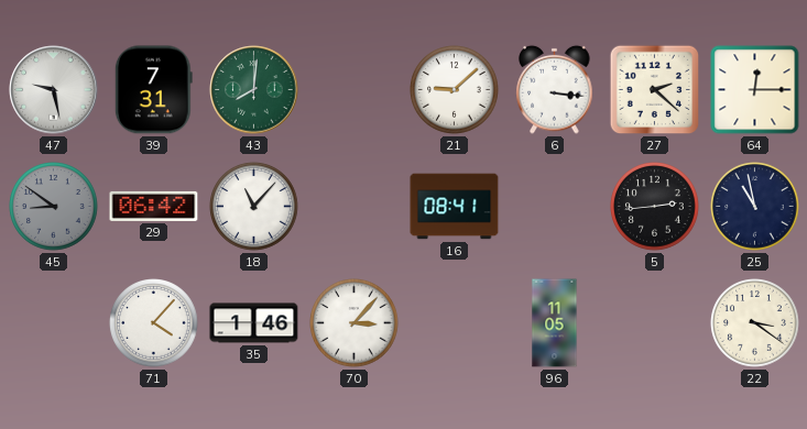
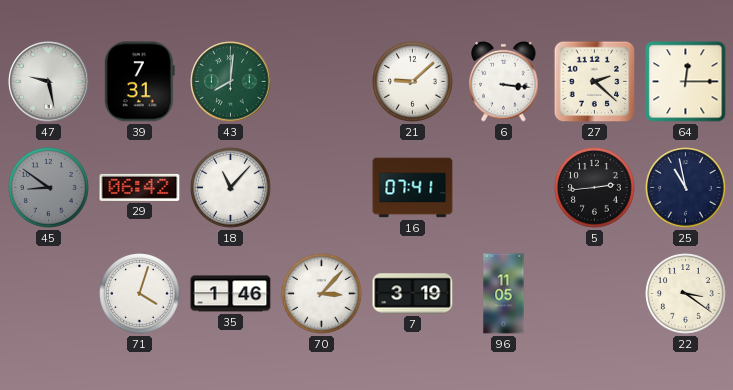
16: 08:41 -> 07:41 (413, 188)
71: 4:07 -> 4:03 (140, 294)
7: none -> 3:19 (413, 294)
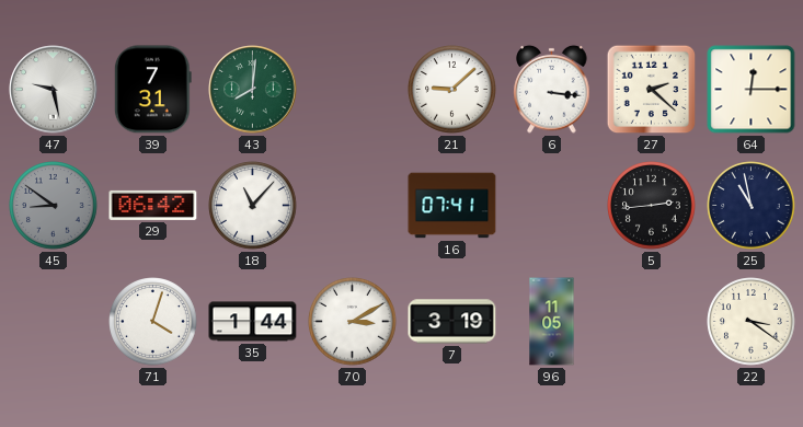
35: 1:46 -> 1:44 (253, 322)
70: 3:07 -> 3:10 (353, 322)
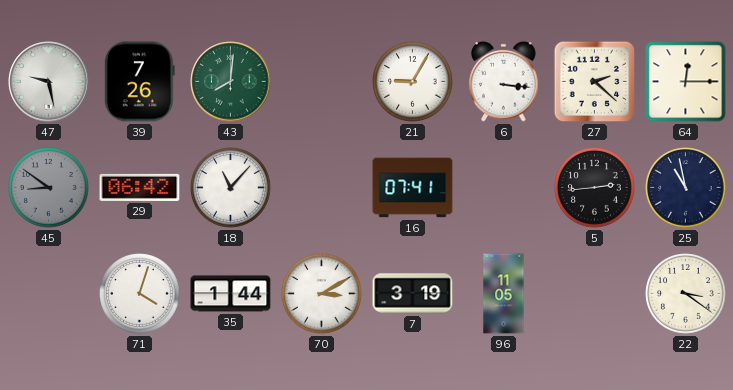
39: 7:31 -> 7:26 (139, 82)
21: 9:08 -> 9:05 (413, 82)
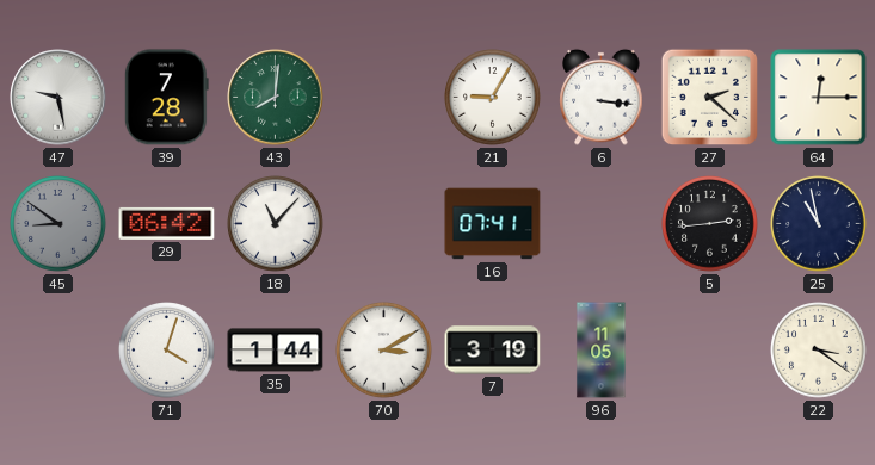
39: 7:26 -> 7:28 (166, 98)
